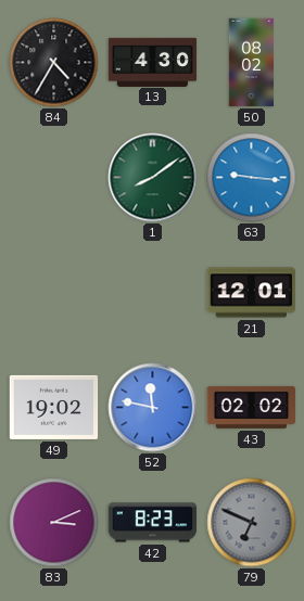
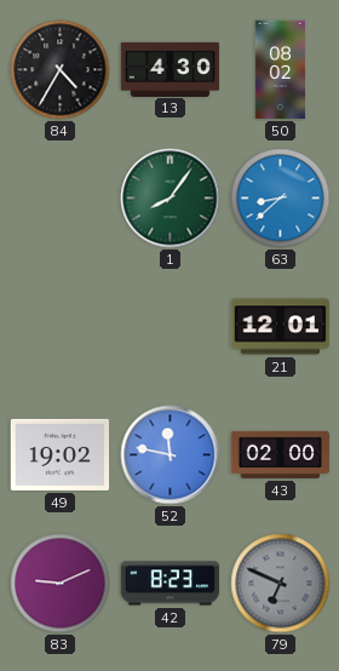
1: 8:09 -> 8:06 (171, 199)
63: 9:16 -> 8:38 (281, 199)
43: 02:02 -> 02:00 (281, 454)
83: 3:11 -> 9:11 (61, 584)
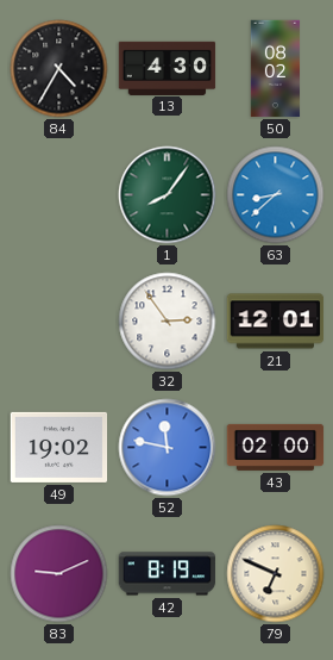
32: none -> 2:54 (168, 322)
42: 8:23 -> 8:19 (168, 574)
79 dial: grey -> cream (276, 574)
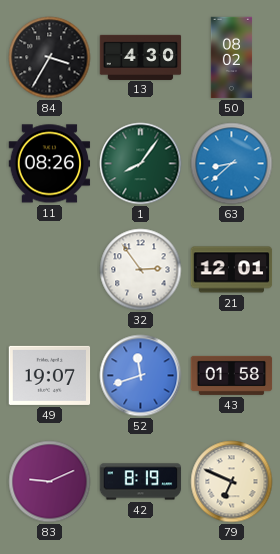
84: 4:35 -> 3:35 (50, 58)
11: none -> 08:26 (50, 164)
49: 19:02 -> 19:07 (50, 375)
52: 11:47 -> 11:42 (141, 376)
43: 02:00 -> 01:58 (232, 375)
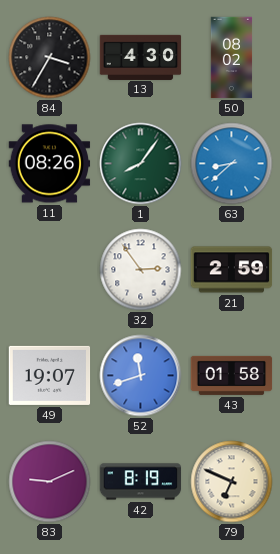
21: 12:01 -> 2:59 (232, 270)
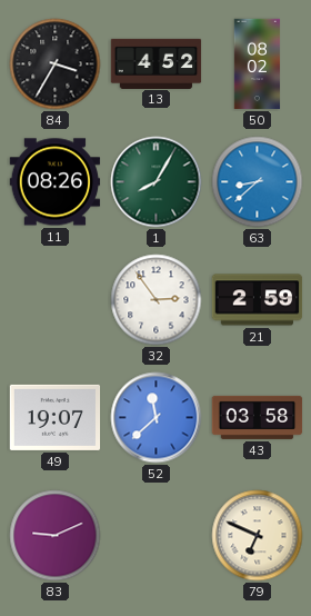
13: 4:30 -> 4:52 (157, 63)
1: 8:06 -> 8:05 (157, 182)
52: 11:42 -> 11:38 (157, 418)
43: 01:58 -> 03:58 (258, 417)
42: 8:19 -> none (141, 482)
